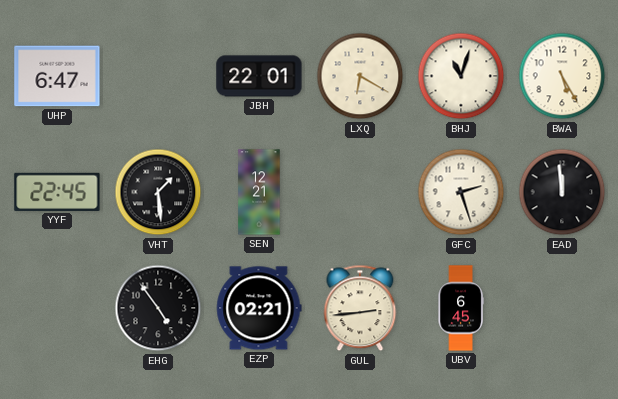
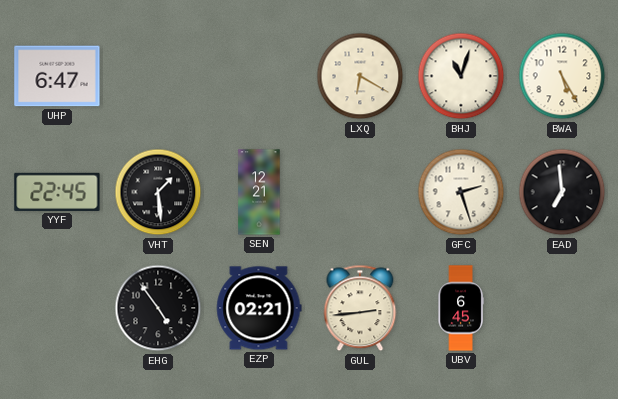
JBH: 22:01 -> none (259, 76)
EAD: 11:59 -> 6:59 (562, 192)
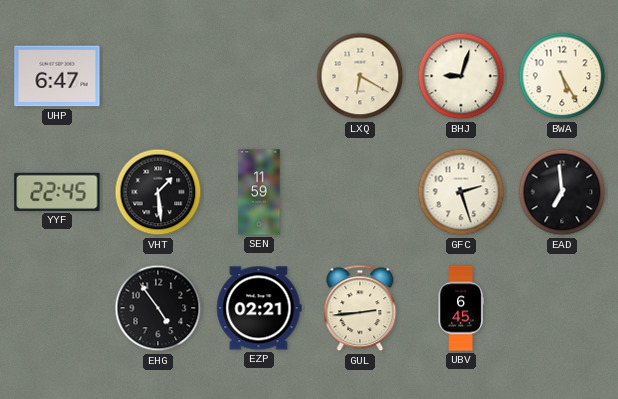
BHJ: 11:03 -> 9:03 (461, 76)
SEN: 12:21 -> 11:59 (259, 192)
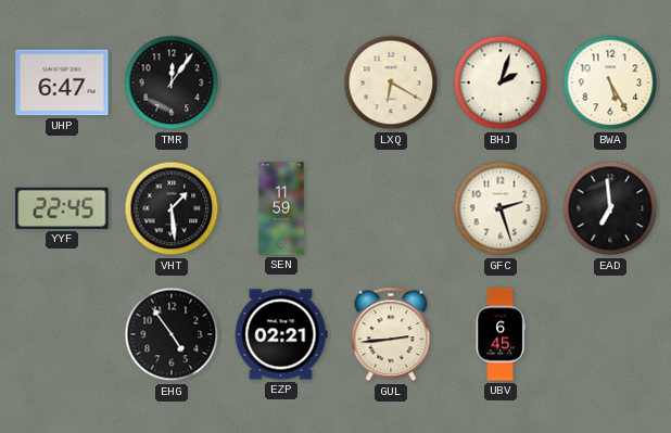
TMR: none -> 12:06 (172, 82)
BHJ: 9:03 -> 2:03 (501, 82)
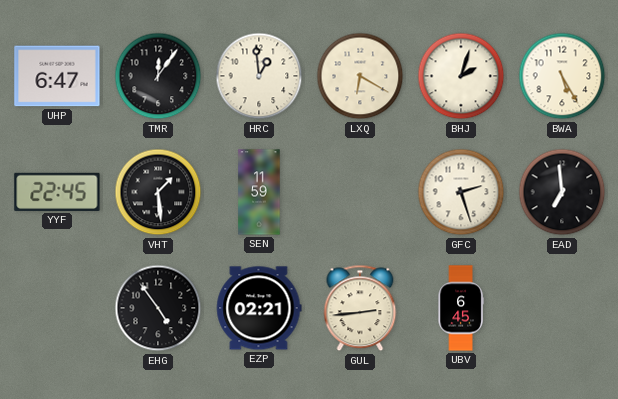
HRC: none -> 12:59 (259, 76)
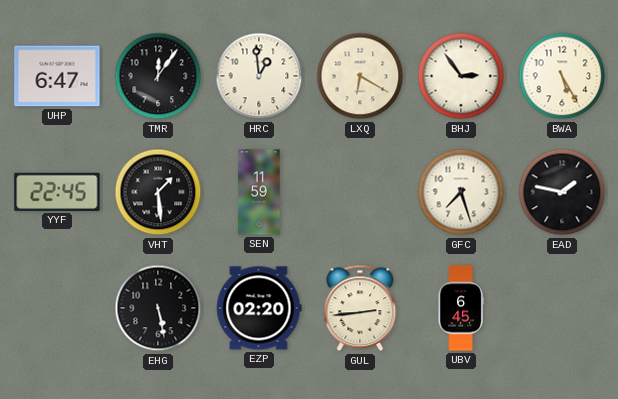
BHJ: 2:03 -> 2:54 (461, 76)
GFC: 2:27 -> 7:27 (461, 192)
EAD: 6:59 -> 1:47 (562, 192)
EHG: 4:54 -> 5:28 (158, 308)
EZP: 02:21 -> 02:20 (259, 308)
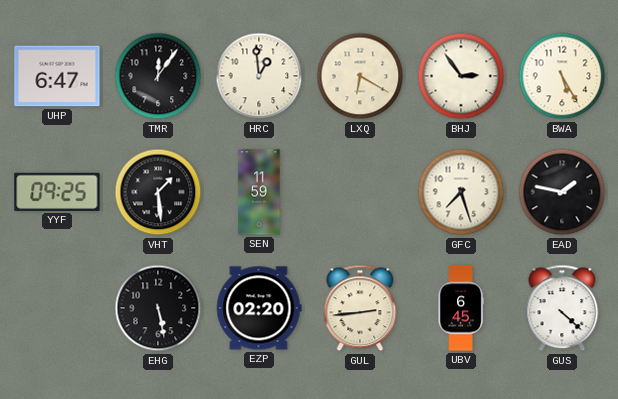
YYF: 22:45 -> 09:25 (57, 192)
GUS: none -> 4:22 (562, 308)
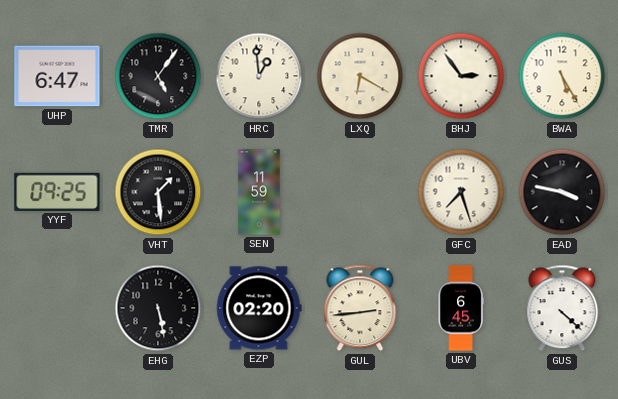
TMR: 12:06 -> 5:06 (158, 76)
EAD: 1:47 -> 3:47 (562, 192)
